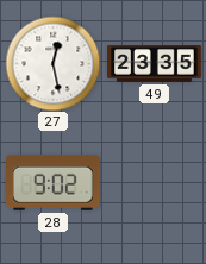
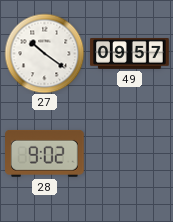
27: 12:28 -> 10:21 (44, 53)
49: 23:35 -> 09:57 (130, 54)
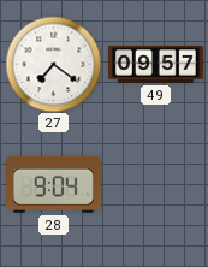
27: 10:21 -> 7:21 (53, 64)
28: 9:02 -> 9:04 (54, 184)
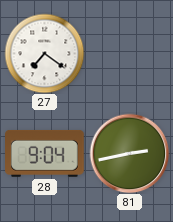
49: 09:57 -> none (156, 65)
81: none -> 2:43 (129, 153)
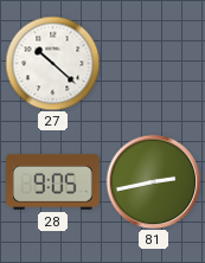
27: 7:21 -> 10:22 (52, 63)
28: 9:04 -> 9:05 (53, 181)
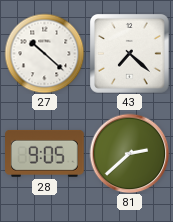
43: none -> 7:22 (130, 54)
81: 2:43 -> 2:38 (129, 153)
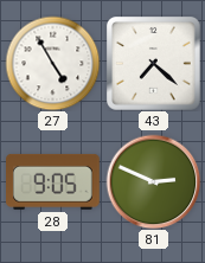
27: 10:22 -> 4:55 (52, 63)
81: 2:38 -> 2:49 (153, 181)
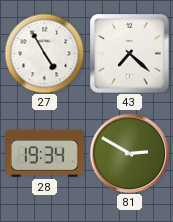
28: 9:05 -> 19:34 (45, 153)
81: 2:49 -> 2:50 (129, 153)
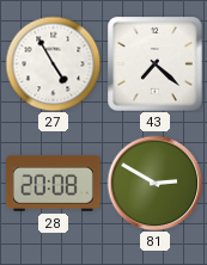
28: 19:34 -> 20:08 (54, 183)
